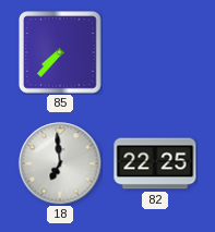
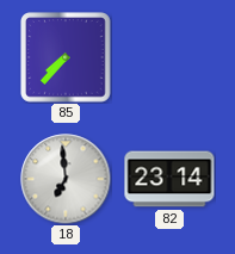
82: 22:25 -> 23:14 (169, 179)
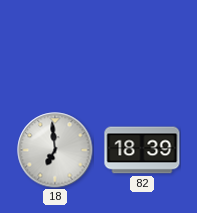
85: 7:37 -> none (67, 58)
82: 23:14 -> 18:39 (142, 150)
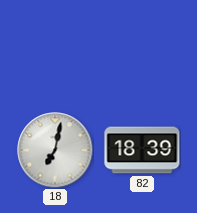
18: 6:59 -> 7:02 (55, 150)
